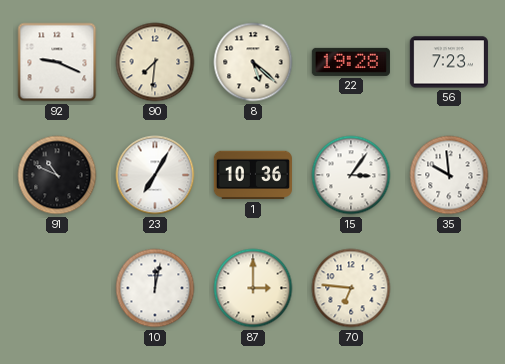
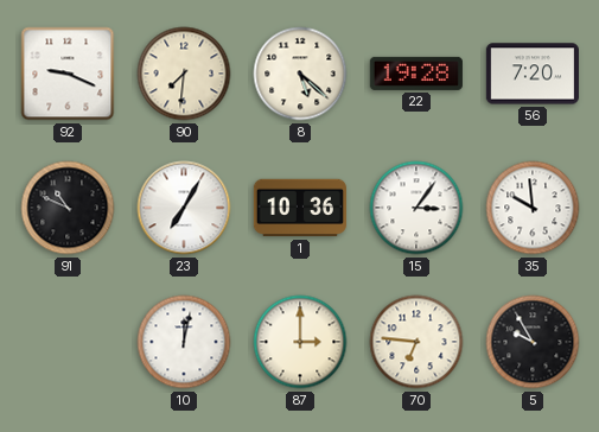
56: 7:23 -> 7:20 (533, 74)
5: none -> 9:55 (533, 342)
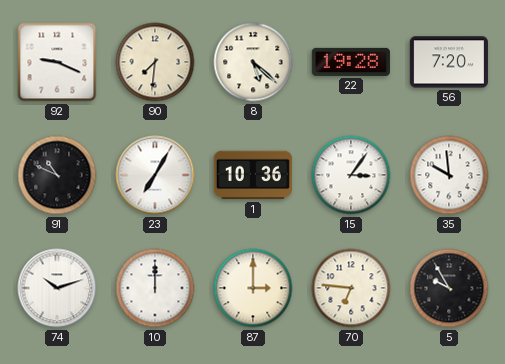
74: none -> 10:12 (57, 288)
10: 12:02 -> 12:00 (155, 288)
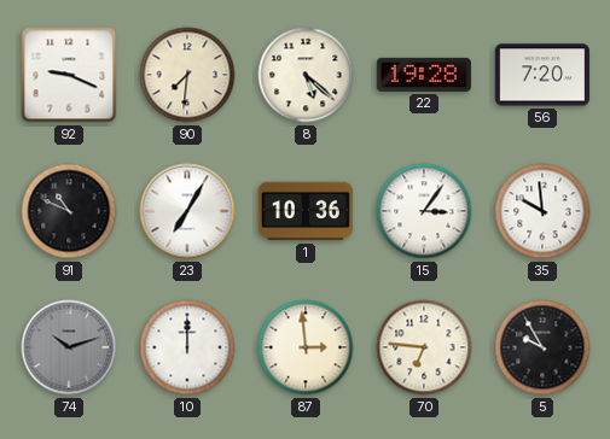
74 dial: white -> grey (69, 347)
87: 3:00 -> 2:59 (306, 347)
